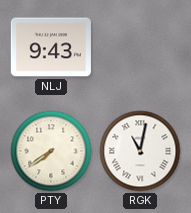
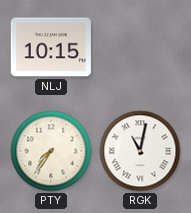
NLJ: 9:43 -> 10:15 (51, 47)
PTY: 7:39 -> 7:36 (51, 151)
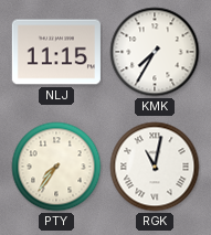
NLJ: 10:15 -> 11:15 (56, 52)
KMK: none -> 7:35 (155, 52)
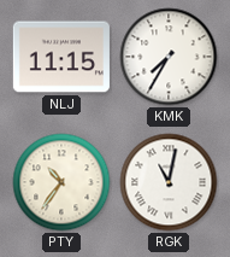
PTY: 7:36 -> 10:36 (61, 182)
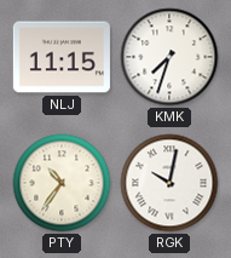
KMK: 7:35 -> 7:33 (169, 57)
RGK: 11:02 -> 10:02 (169, 183)
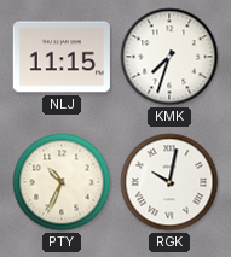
PTY: 10:36 -> 10:34 (62, 182)
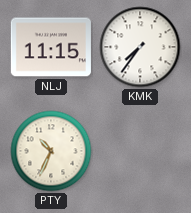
KMK: 7:33 -> 7:36 (140, 47)
RGK: 10:02 -> none (169, 182)
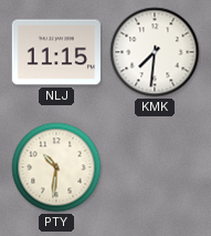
KMK: 7:36 -> 7:31 (155, 52)
PTY: 10:34 -> 10:31 (56, 167)
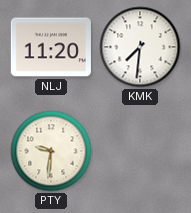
NLJ: 11:15 -> 11:20 (51, 47)
PTY: 10:31 -> 9:31 (51, 151)
